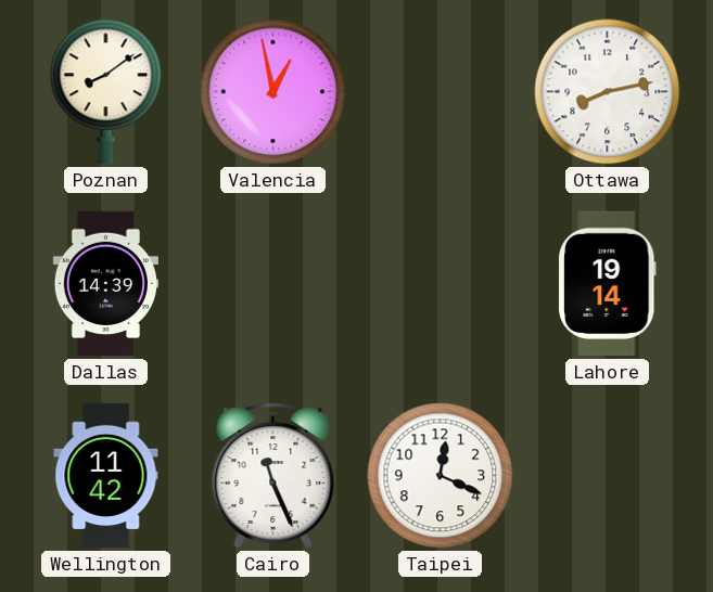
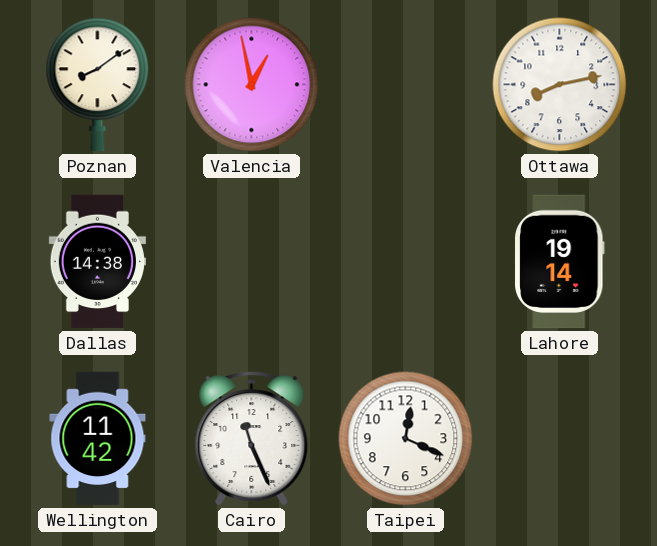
Dallas: 14:39 -> 14:38 (97, 262)
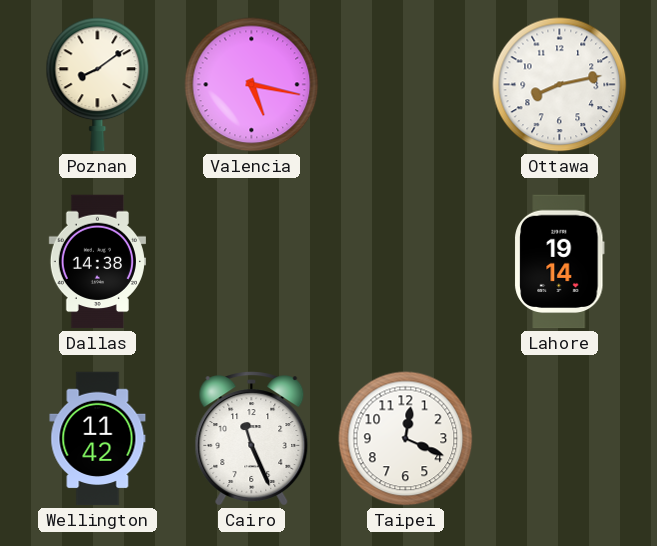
Valencia: 12:58 -> 5:17 (252, 85)
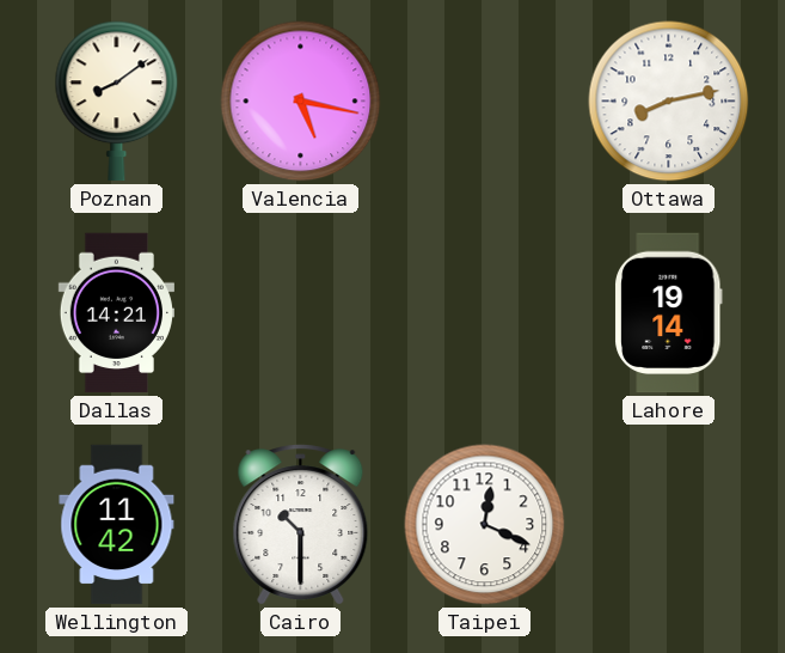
Dallas: 14:38 -> 14:21 (116, 313)
Cairo: 11:26 -> 10:30 (301, 525)
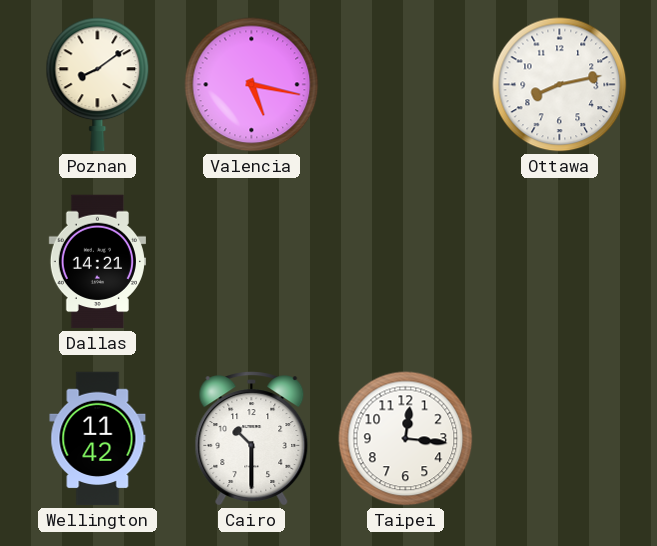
Lahore: 19:14 -> none (669, 313)
Taipei: 12:19 -> 12:16 (406, 439)
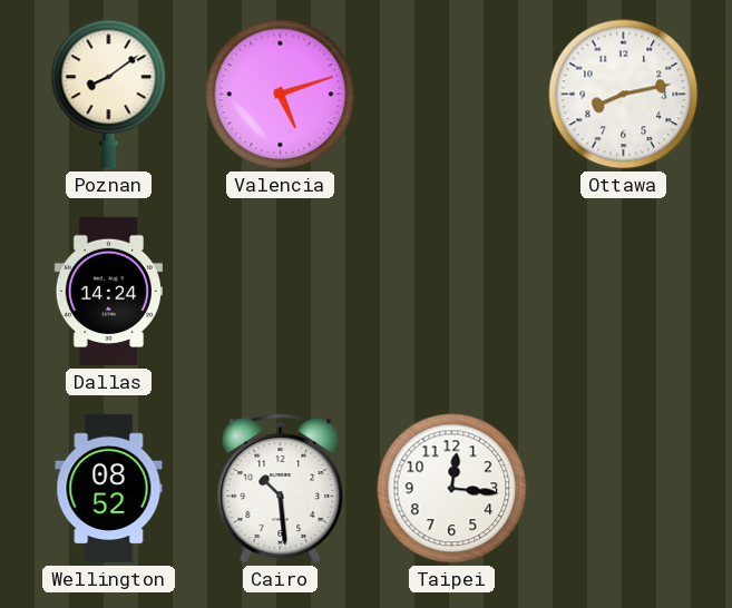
Valencia: 5:17 -> 5:12 (281, 95)
Dallas: 14:21 -> 14:24 (108, 292)
Wellington: 11:42 -> 08:52 (109, 489)
Cairo: 10:30 -> 10:29 (281, 489)
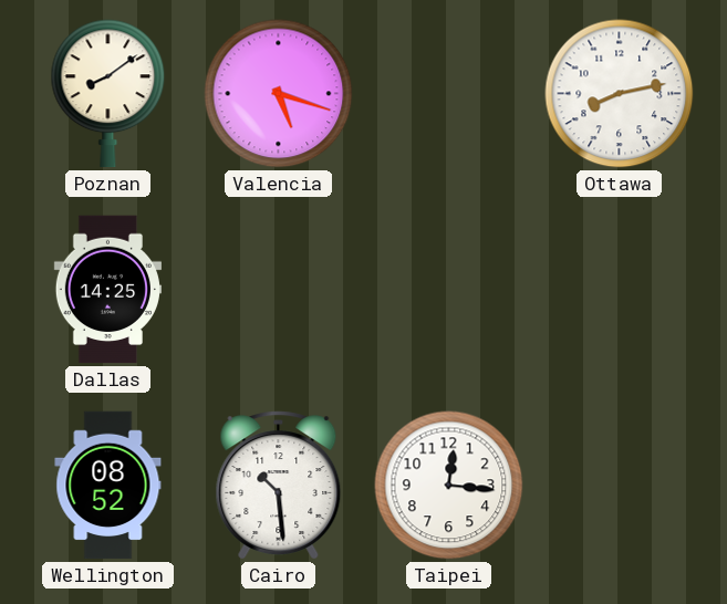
Valencia: 5:12 -> 5:18 (279, 94)
Dallas: 14:24 -> 14:25 (107, 290)
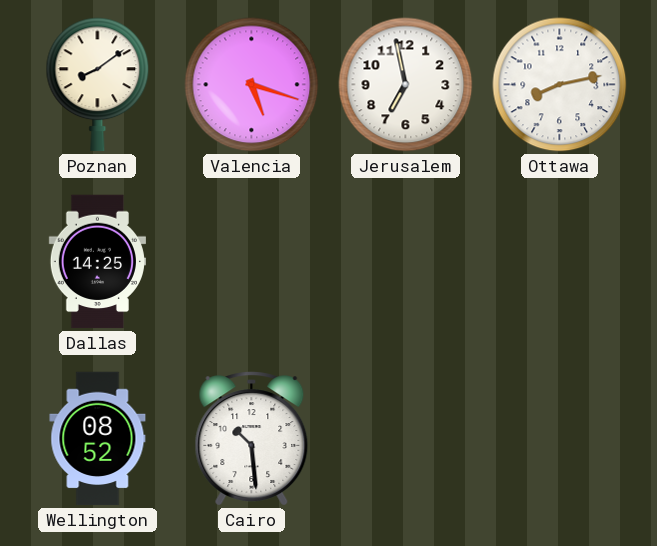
Jerusalem: none -> 6:58 (406, 85)
Taipei: 12:16 -> none (449, 486)
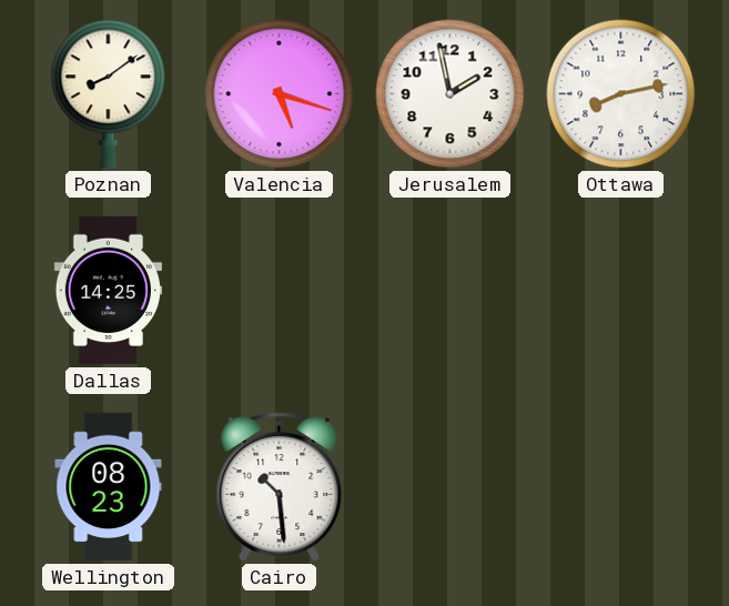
Jerusalem: 6:58 -> 1:58 (450, 94)
Wellington: 08:52 -> 08:23 (109, 487)
